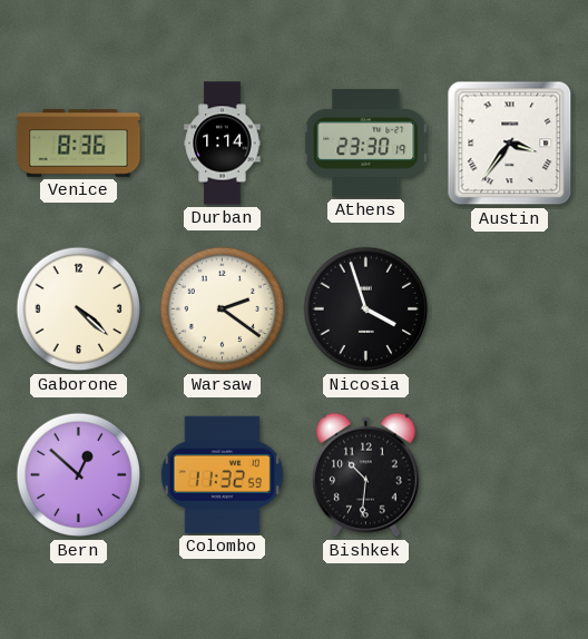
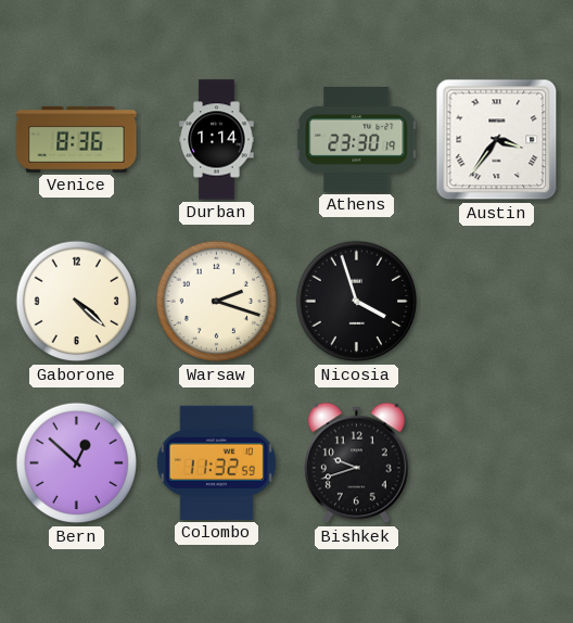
Warsaw: 2:21 -> 2:18 (217, 302)
Bishkek: 10:31 -> 9:42 (357, 463)
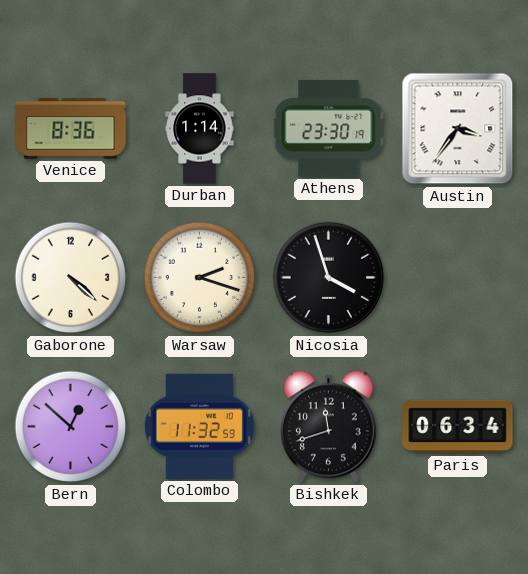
Bishkek: 9:42 -> 11:42 (329, 427)
Paris: none -> 06:34 (458, 427)
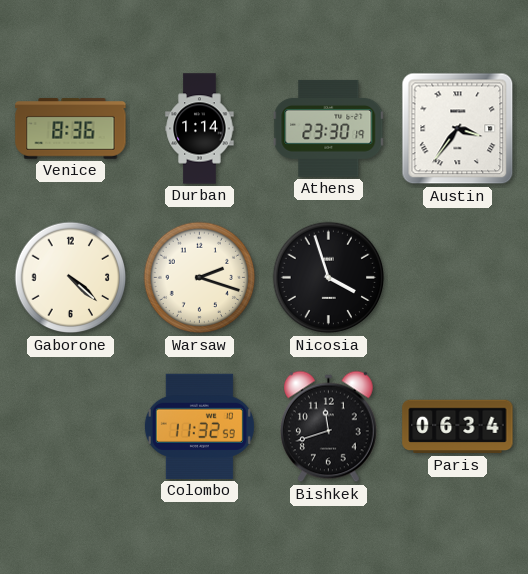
Bern: 12:52 -> none (71, 427)
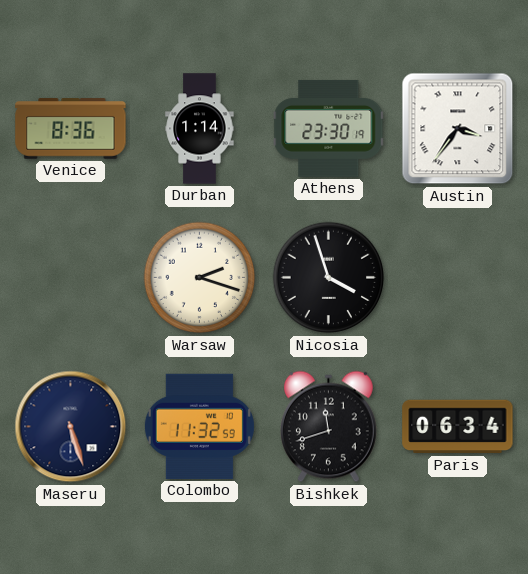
Gaborone: 4:22 -> none (71, 278)
Maseru: none -> 5:27 (71, 427)
